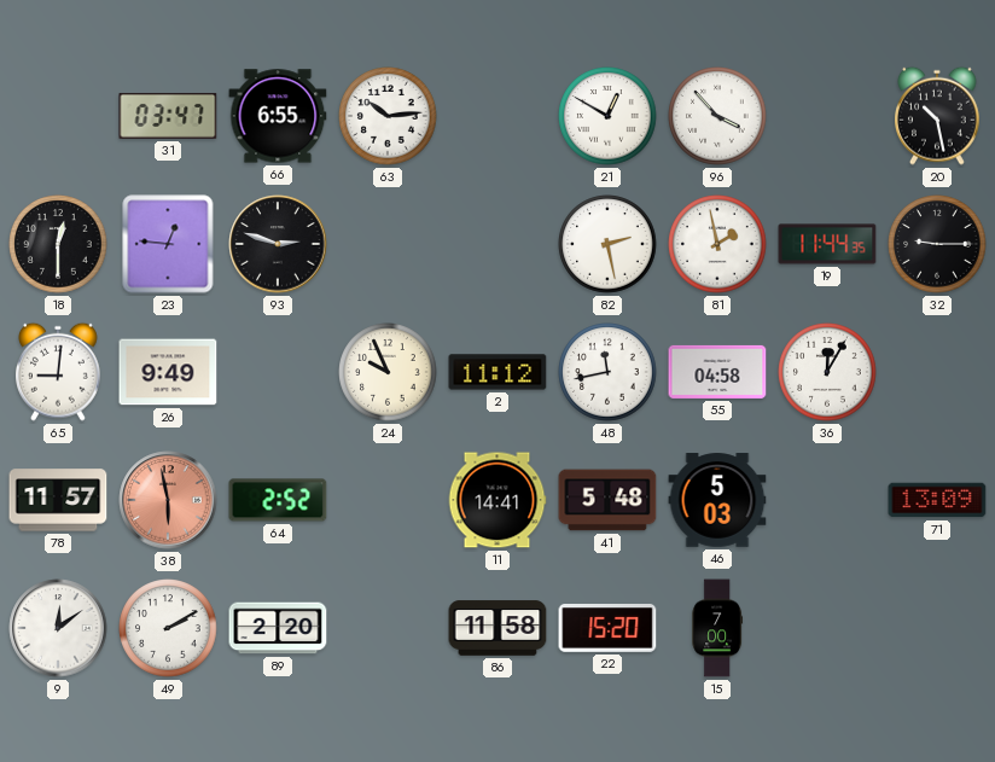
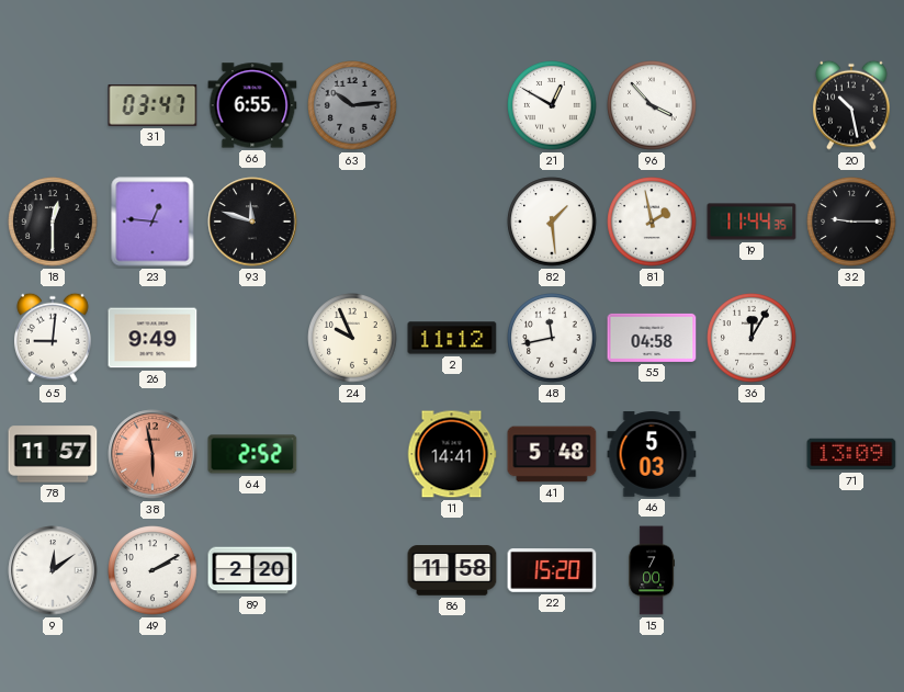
63 dial: white -> grey (352, 105)
93: 2:48 -> 11:48 (252, 222)
82: 2:28 -> 1:29 (552, 222)
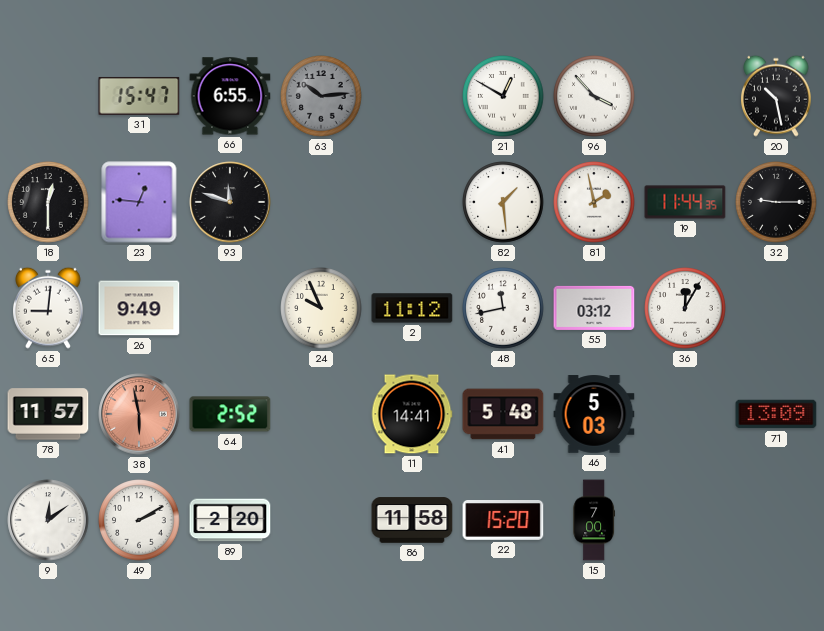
31: 03:47 -> 15:47 (139, 96)
55: 04:58 -> 03:12 (594, 308)
